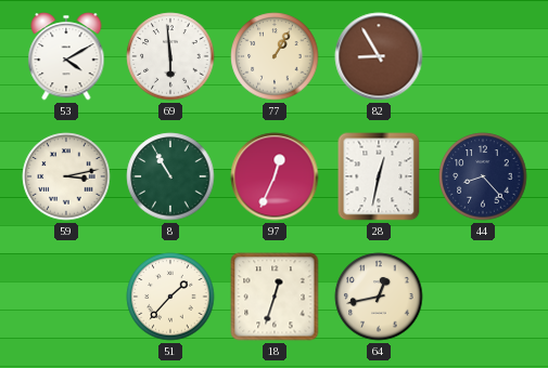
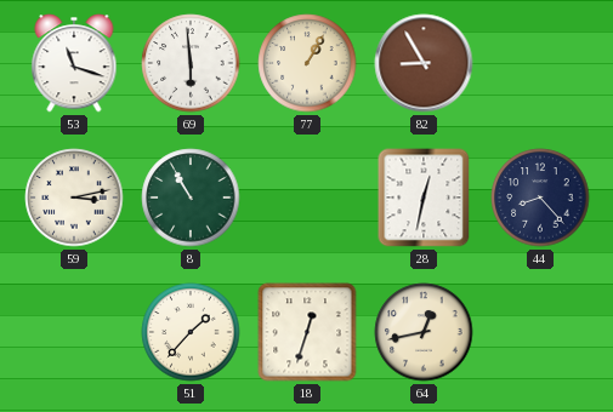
53: 4:10 -> 11:18 (74, 63)
97: 12:34 -> none (275, 176)
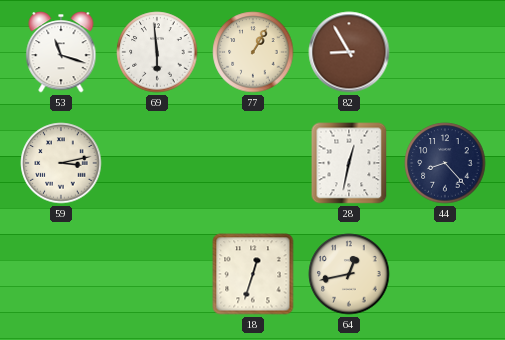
8: 10:55 -> none (191, 198)
51: 1:37 -> none (191, 332)
